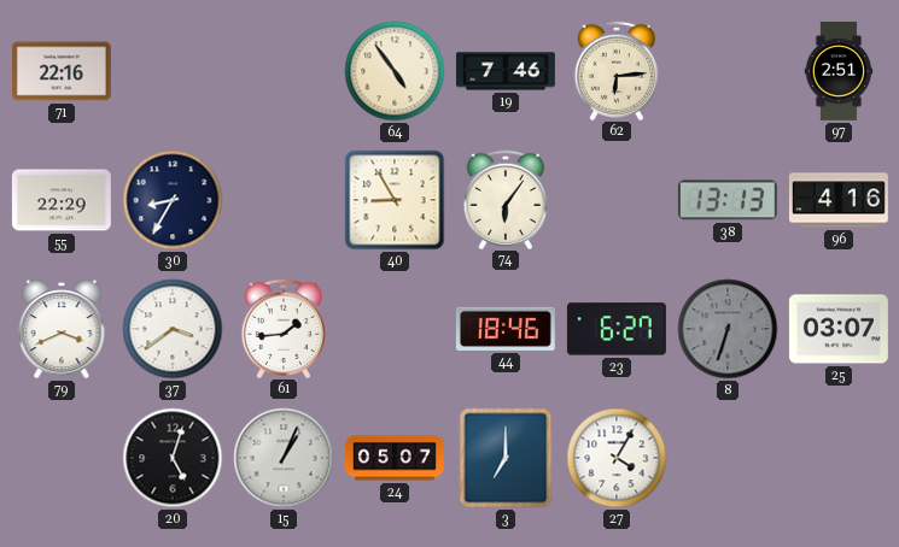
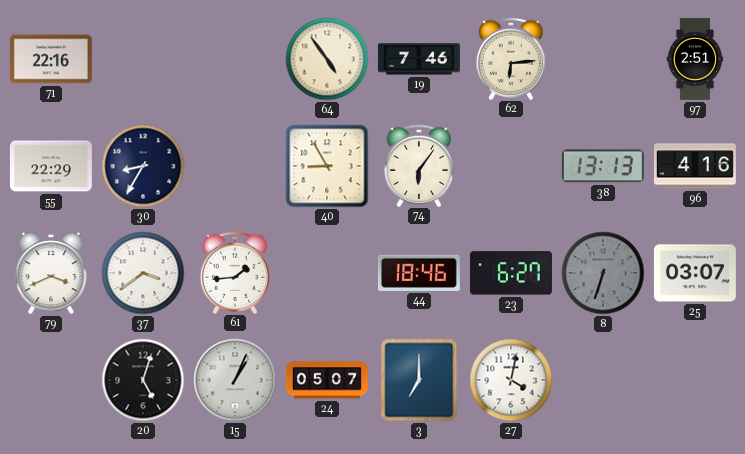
27: 4:05 -> 4:02 (511, 380)
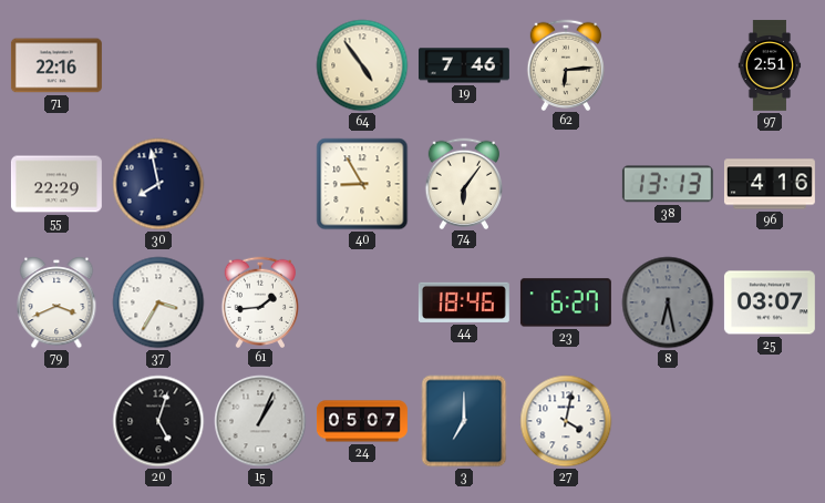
30: 8:35 -> 7:58 (158, 184)
37: 3:39 -> 3:35 (158, 302)
8: 6:33 -> 6:28 (668, 302)
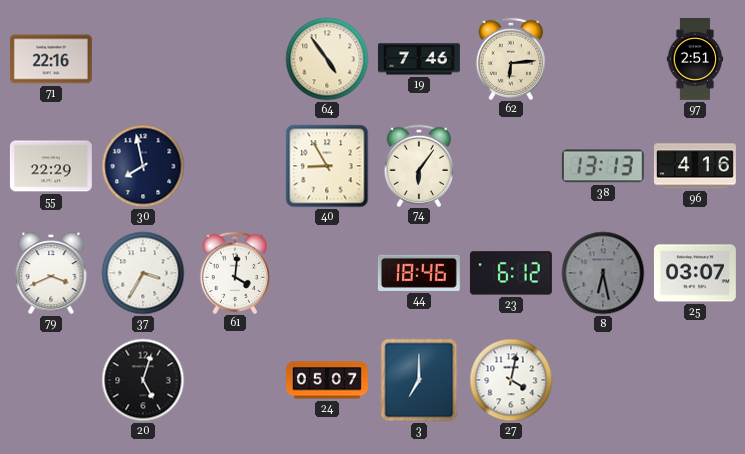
61: 1:44 -> 4:01 (234, 272)
23: 6:27 -> 6:12 (511, 273)
15: 1:04 -> none (260, 421)
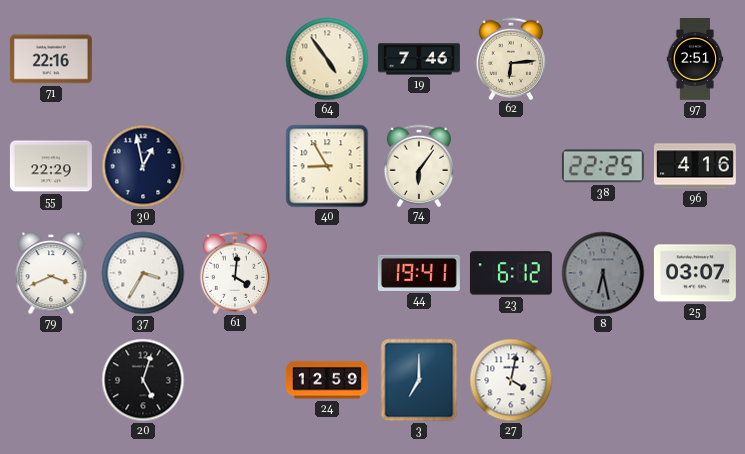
30: 7:58 -> 12:58 (143, 166)
38: 13:13 -> 22:25 (603, 166)
44: 18:46 -> 19:41 (419, 273)
24: 05:07 -> 12:59 (327, 380)
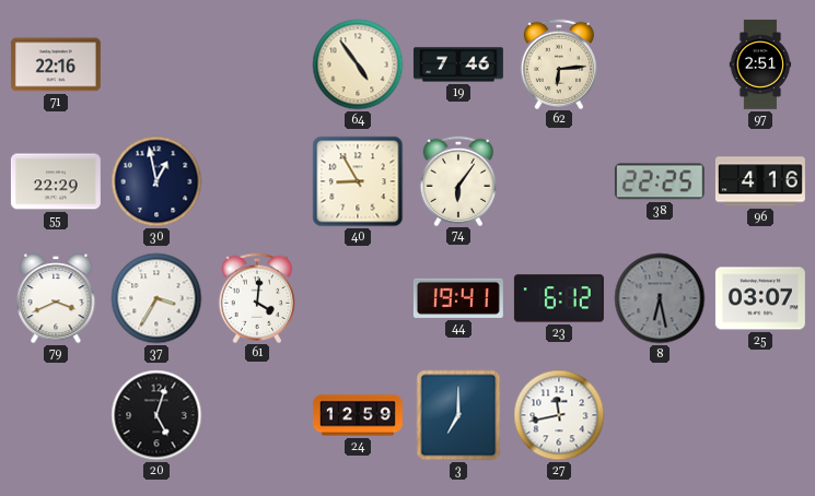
27: 4:02 -> 11:43 (559, 415)
